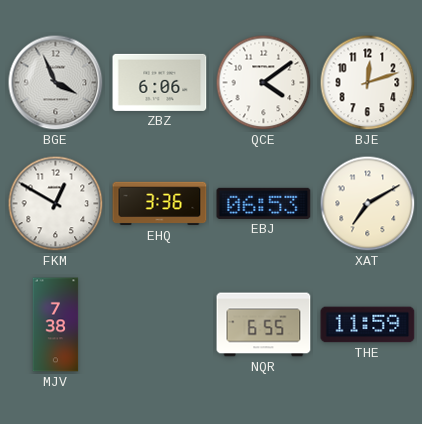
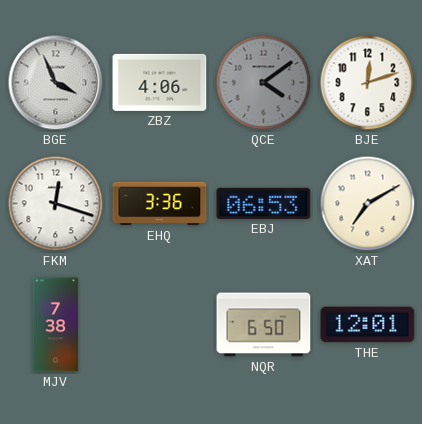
ZBZ: 6:06 -> 4:06 (160, 82)
QCE dial: white -> grey (264, 83)
FKM: 12:50 -> 12:18 (56, 204)
NQR: 6:55 -> 6:50 (264, 325)
THE: 11:59 -> 12:01 (368, 325)
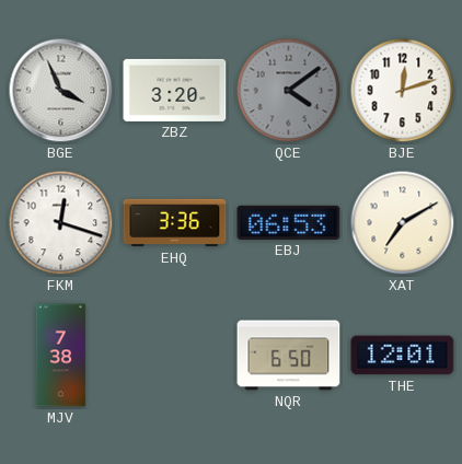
ZBZ: 4:06 -> 3:20 (175, 90)
